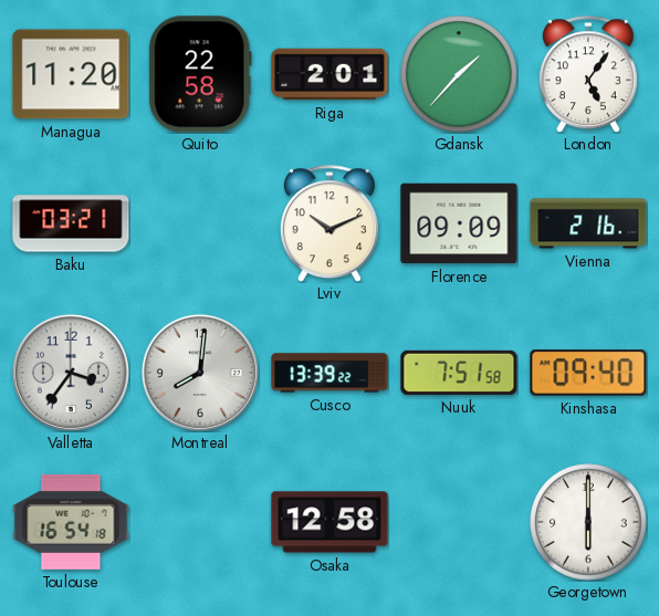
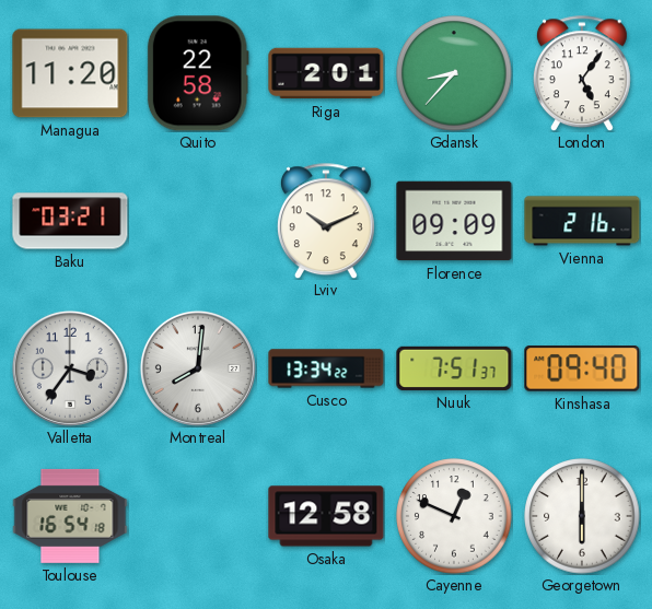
Gdansk: 1:37 -> 8:37 (454, 73)
Cusco: 13:39 -> 13:34 (326, 368)
Nuuk: 7:51:58 -> 7:51:37 (454, 368)
Cayenne: none -> 12:49 (454, 516)
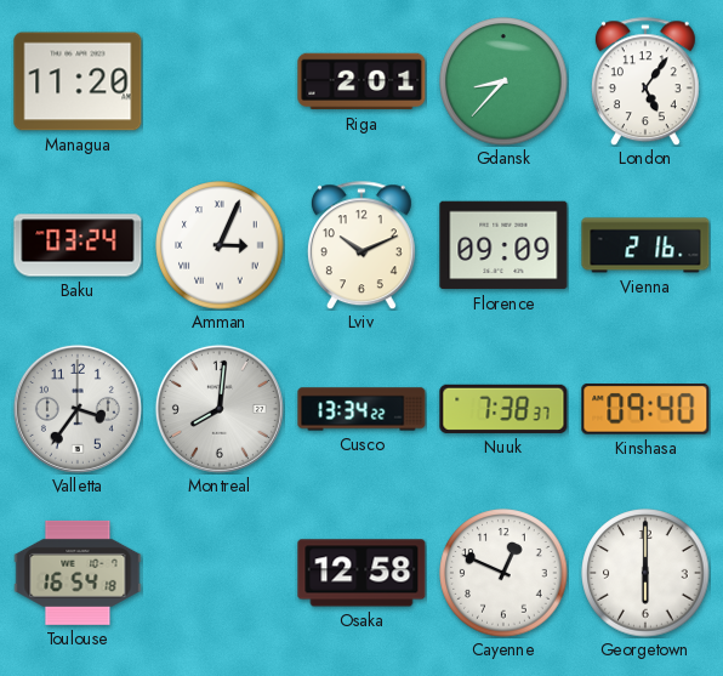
Quito: 22:58 -> none (198, 73)
Baku: 03:21 -> 03:24 (78, 245)
Amman: none -> 3:04 (220, 245)
Nuuk: 7:51 -> 7:38 (503, 409)
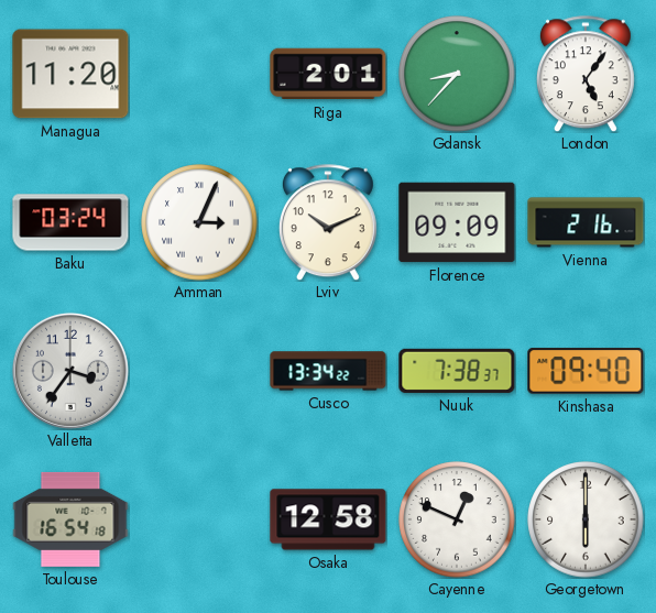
Montreal: 8:01 -> none (220, 409)
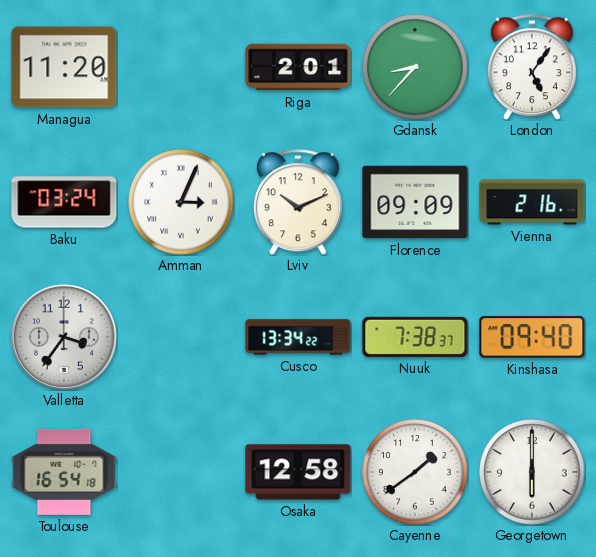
Cayenne: 12:49 -> 1:39 (415, 472)
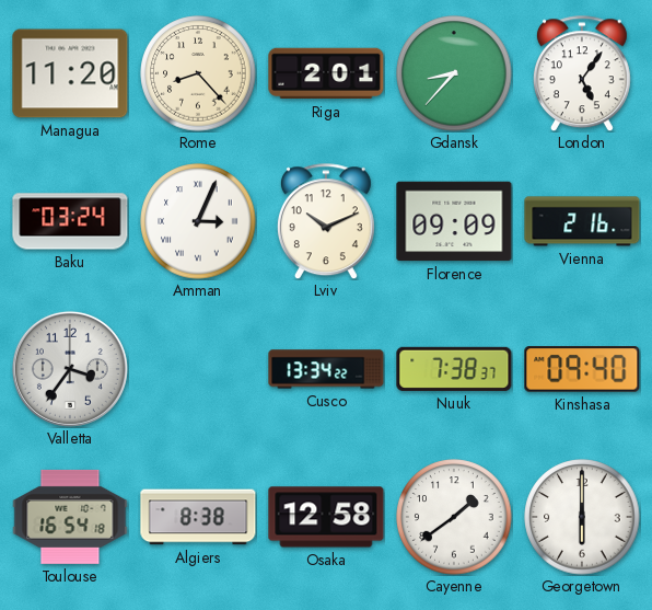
Rome: none -> 8:23 (198, 73)
Algiers: none -> 8:38 (198, 517)
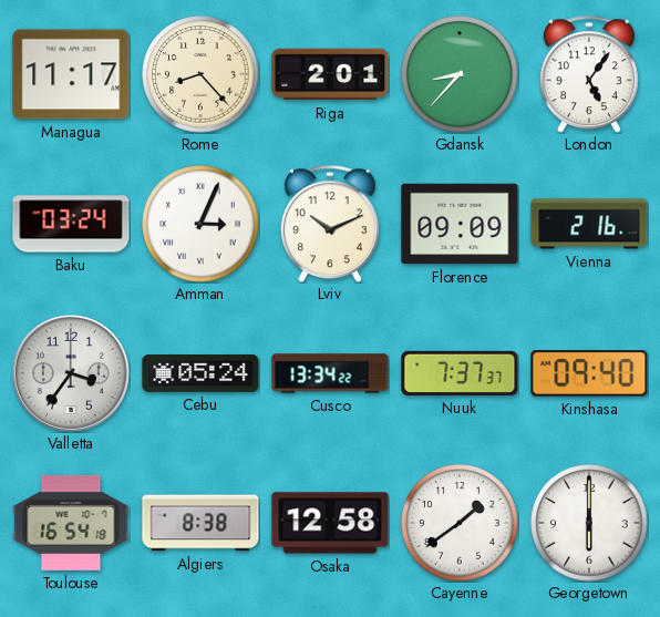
Managua: 11:20 -> 11:17 (71, 74)
Cebu: none -> 05:24 (200, 374)
Nuuk: 7:38 -> 7:37 (460, 373)
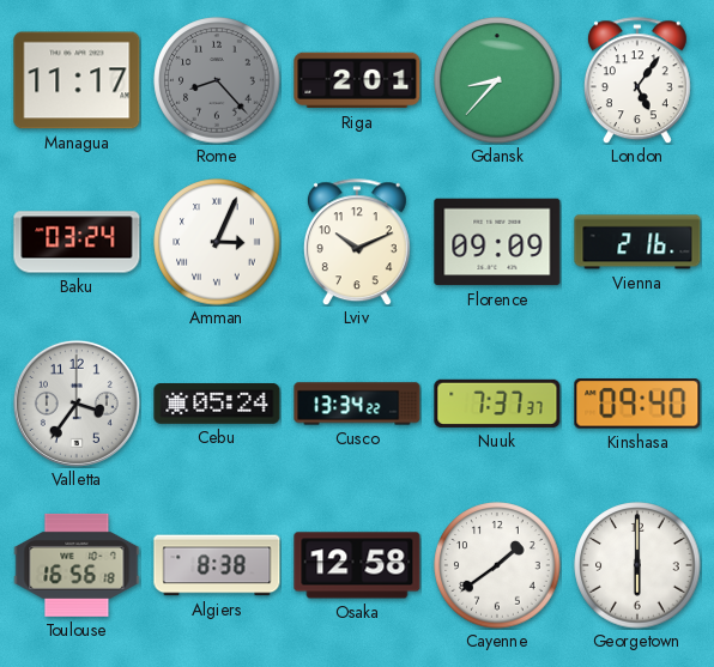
Rome dial: cream -> grey (217, 80)
Toulouse: 16:54 -> 16:56 (77, 565)
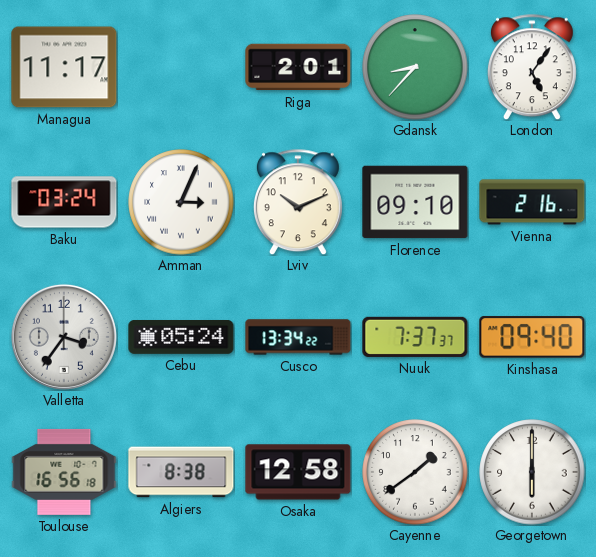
Rome: 8:23 -> none (217, 80)
Florence: 09:09 -> 09:10 (415, 202)
